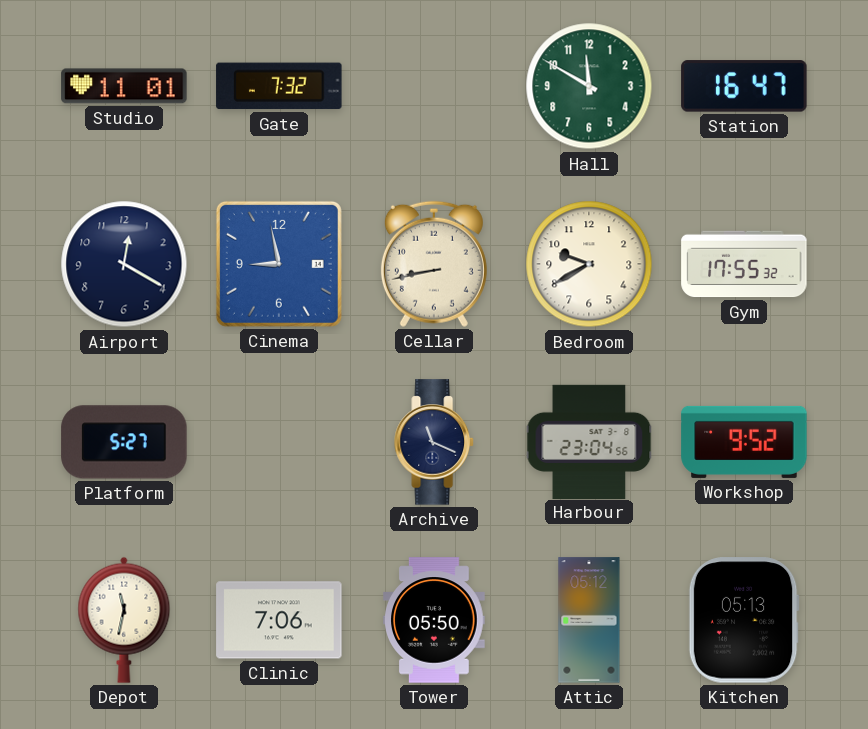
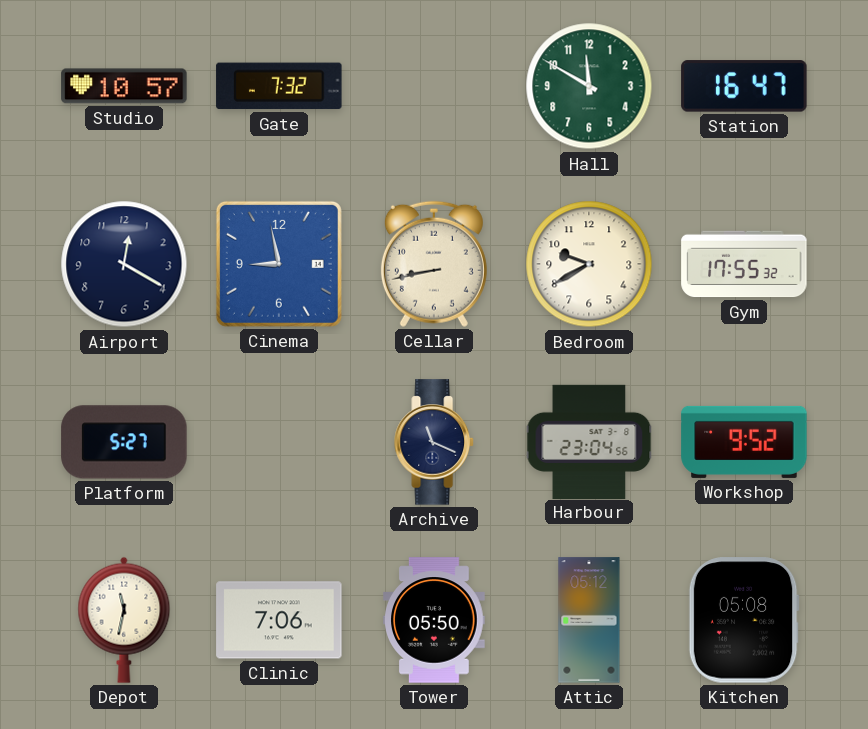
Studio: 11:01 -> 10:57 (124, 86)
Kitchen: 05:13 -> 05:08 (744, 620)
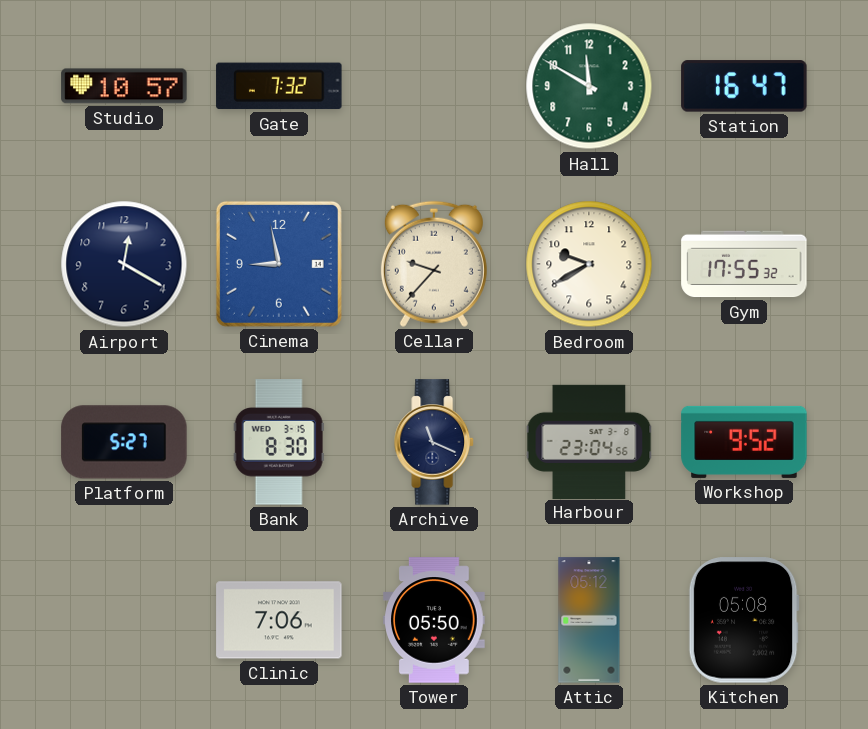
Cellar: 8:43 -> 9:37 (434, 264)
Bank: none -> 8:30 (279, 442)
Depot: 11:32 -> none (124, 620)
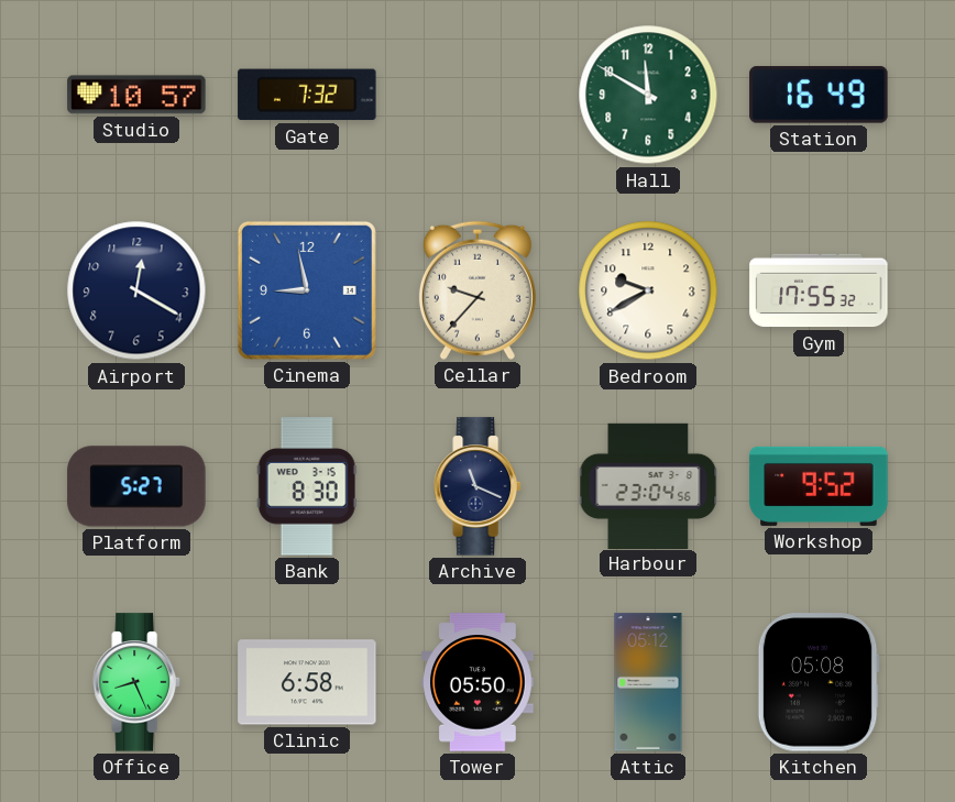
Station: 16:47 -> 16:49 (819, 95)
Office: none -> 8:26 (136, 682)
Clinic: 7:06 -> 6:58 (307, 682)
